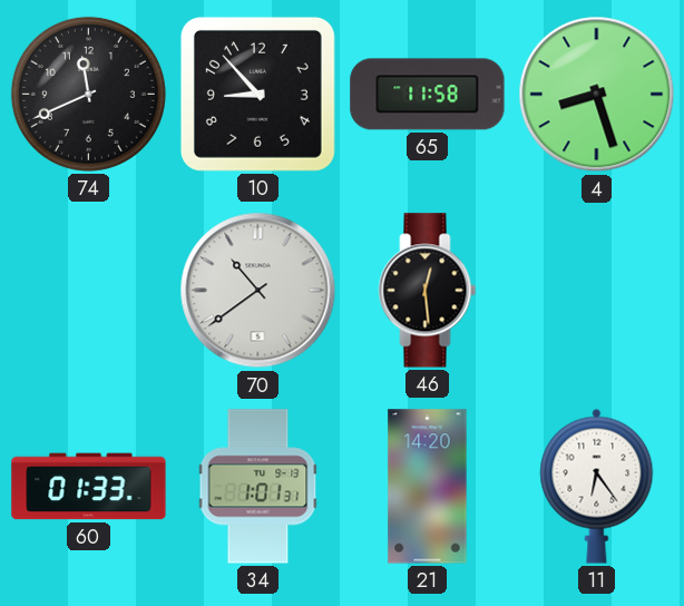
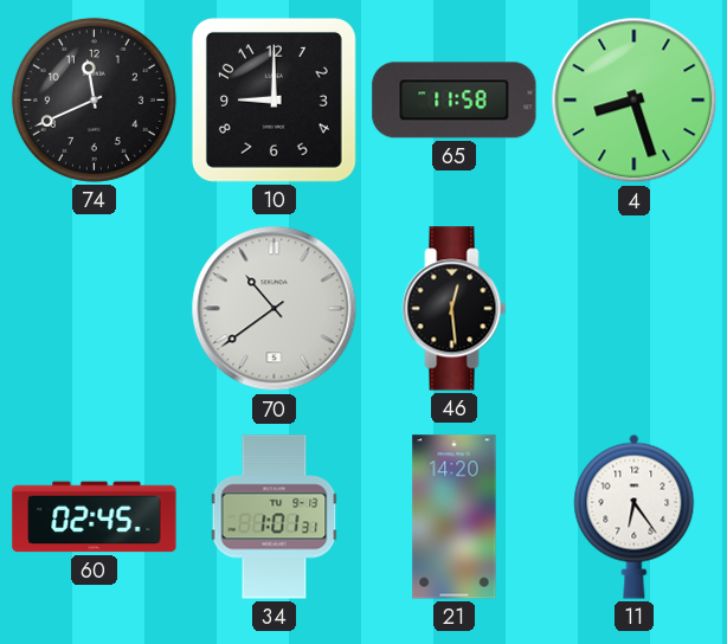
10: 8:53 -> 9:00 (274, 99)
60: 01:33 -> 02:45 (95, 517)
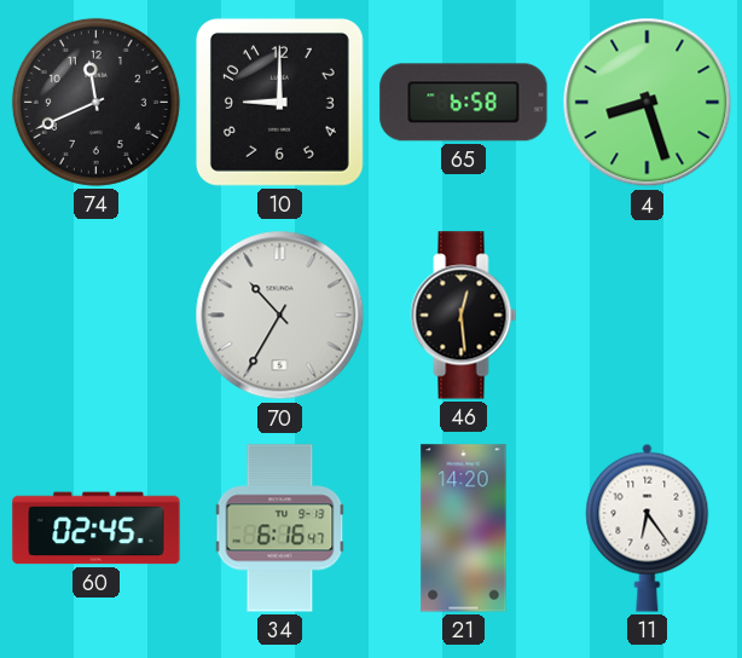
65: 11:58 -> 6:58 (464, 103)
70: 10:39 -> 10:35 (280, 316)
34: 1:01 -> 6:16 (280, 529)
